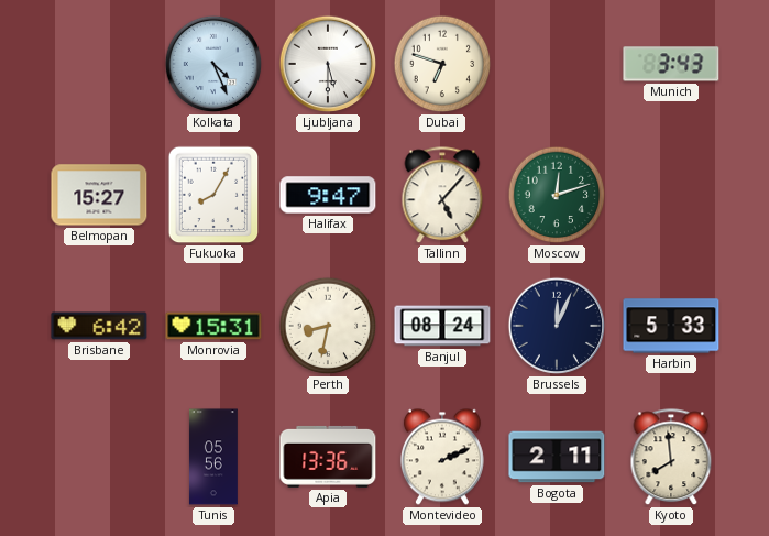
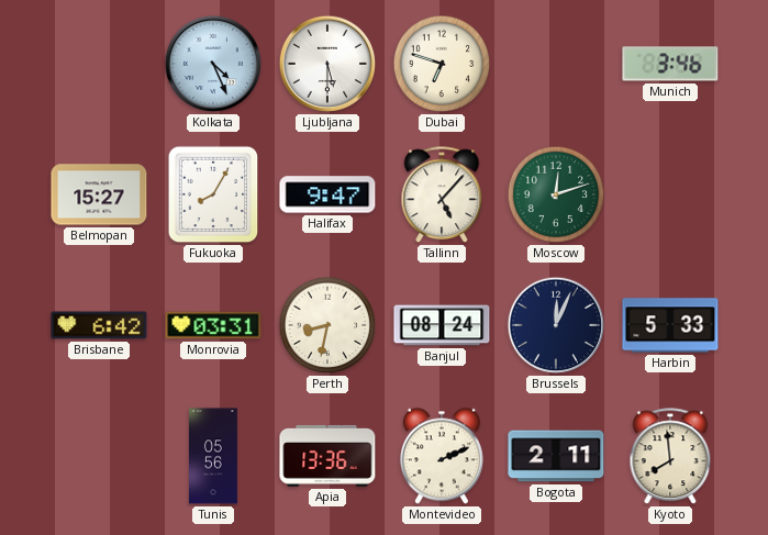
Munich: 3:43 -> 3:46 (670, 64)
Monrovia: 15:31 -> 03:31 (213, 325)
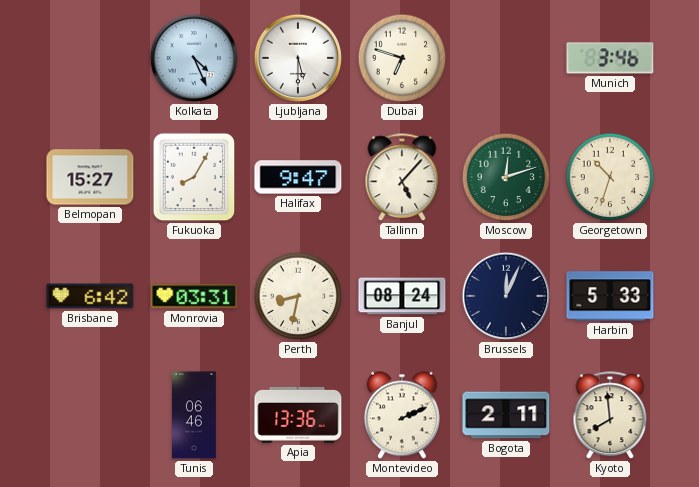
Georgetown: none -> 10:33 (610, 177)
Tunis: 05:56 -> 06:46 (194, 415)
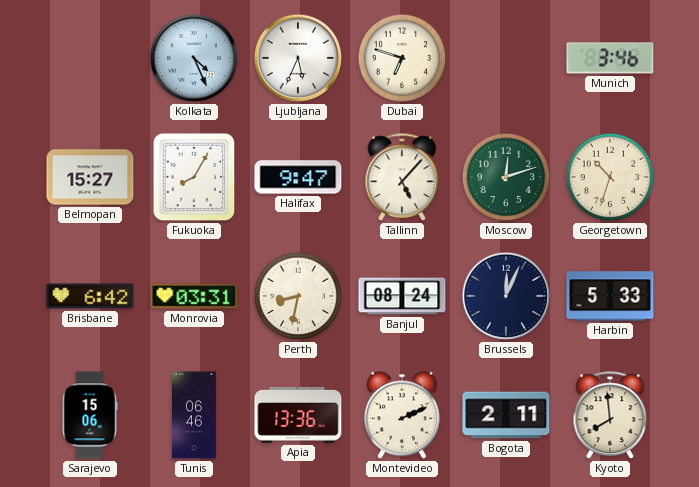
Ljubljana: 5:30 -> 5:34 (298, 58)
Sarajevo: none -> 15:06 (90, 415)
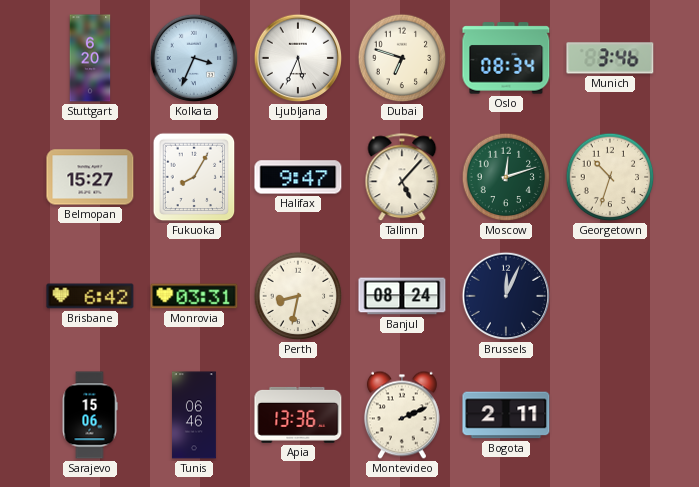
Stuttgart: none -> 6:20 (90, 58)
Kolkata: 4:26 -> 3:34 (194, 58)
Oslo: none -> 08:34 (506, 58)
Harbin: 5:33 -> none (610, 296)
Kyoto: 7:59 -> none (610, 416)
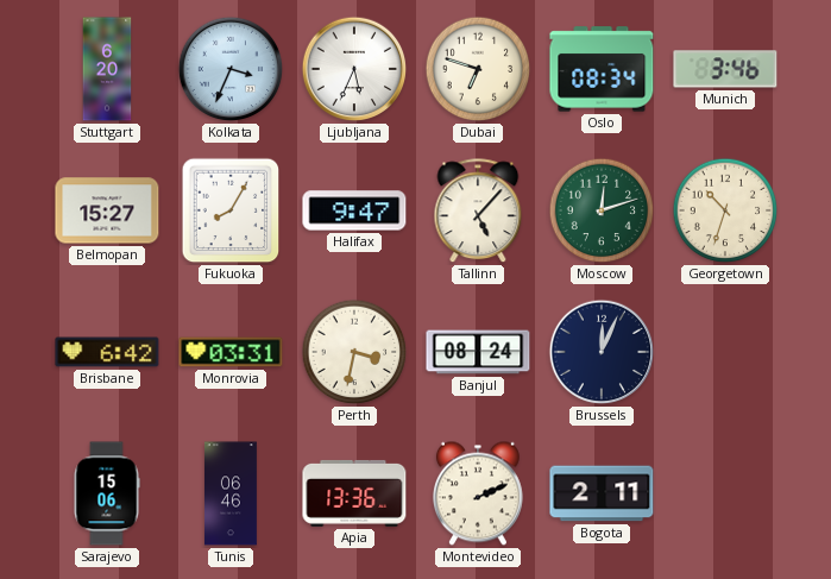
Perth: 8:32 -> 3:32 (354, 352)
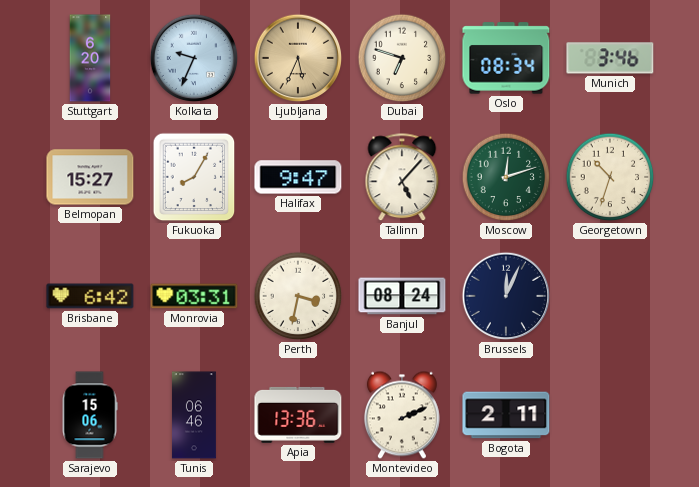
Kolkata: 3:34 -> 9:34 (194, 58)
Ljubljana dial: white -> champagne (298, 58)
